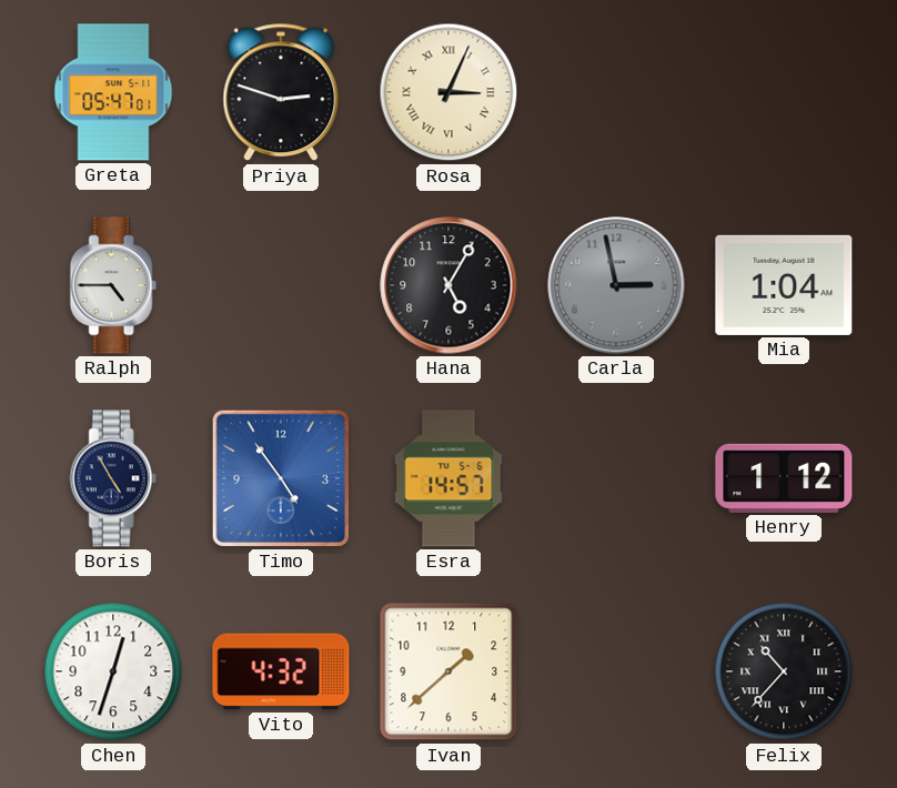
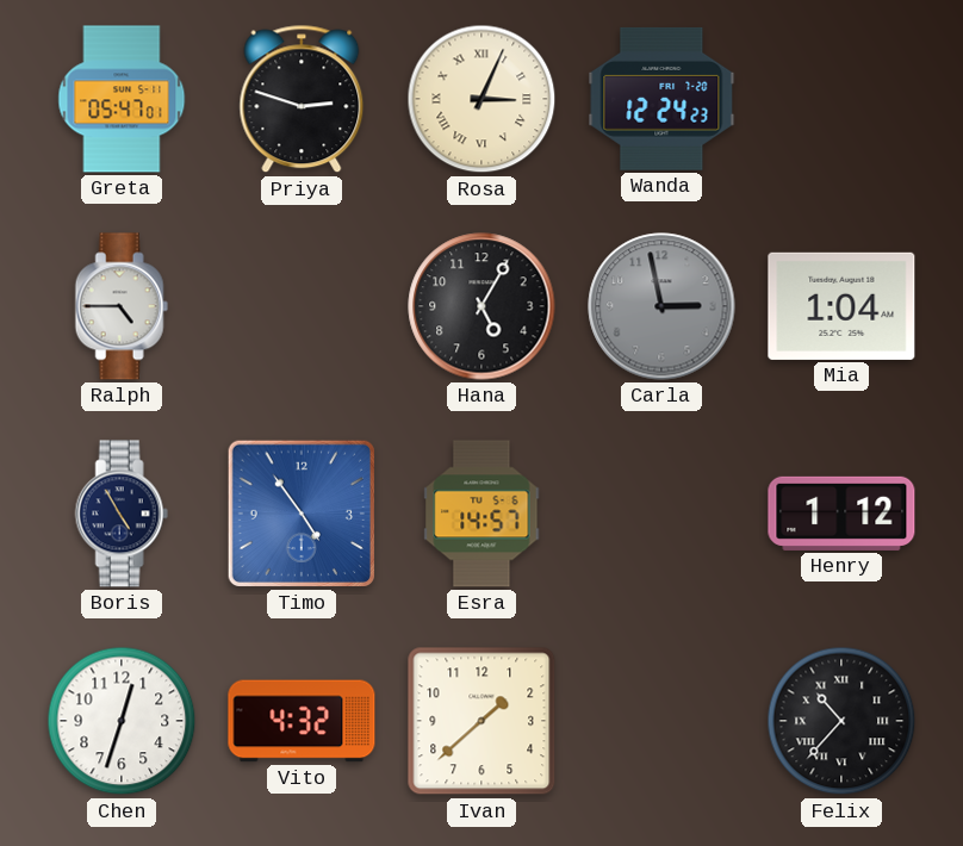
Wanda: none -> 12:24 (661, 99)
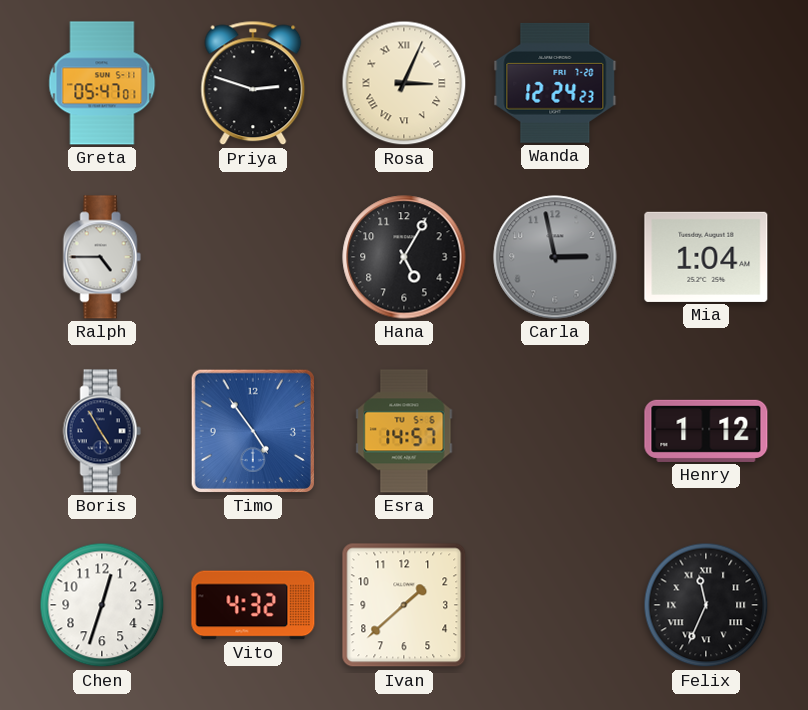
Felix: 10:37 -> 11:34 (706, 605)
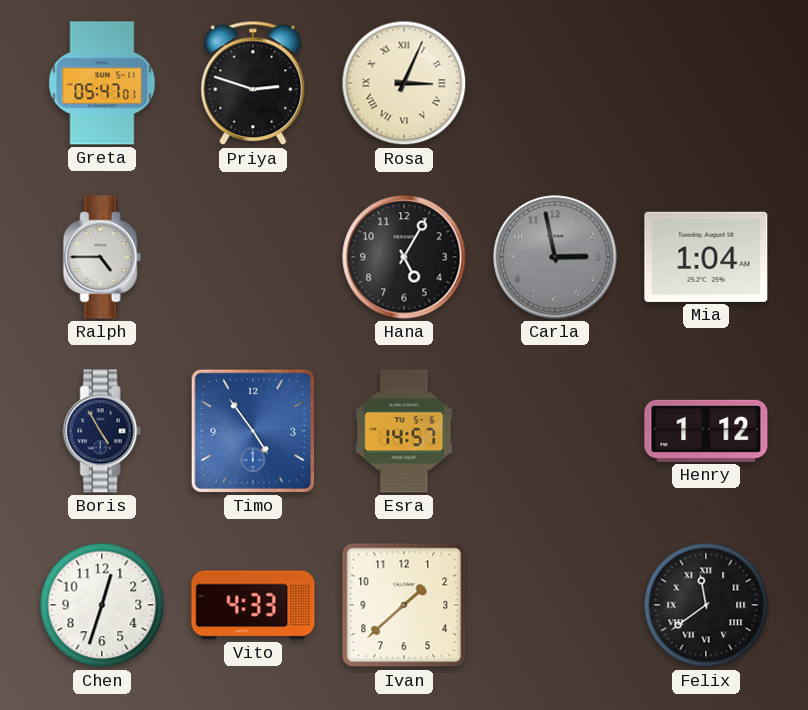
Wanda: 12:24 -> none (555, 83)
Vito: 4:32 -> 4:33 (253, 605)
Felix: 11:34 -> 11:39 (706, 605)
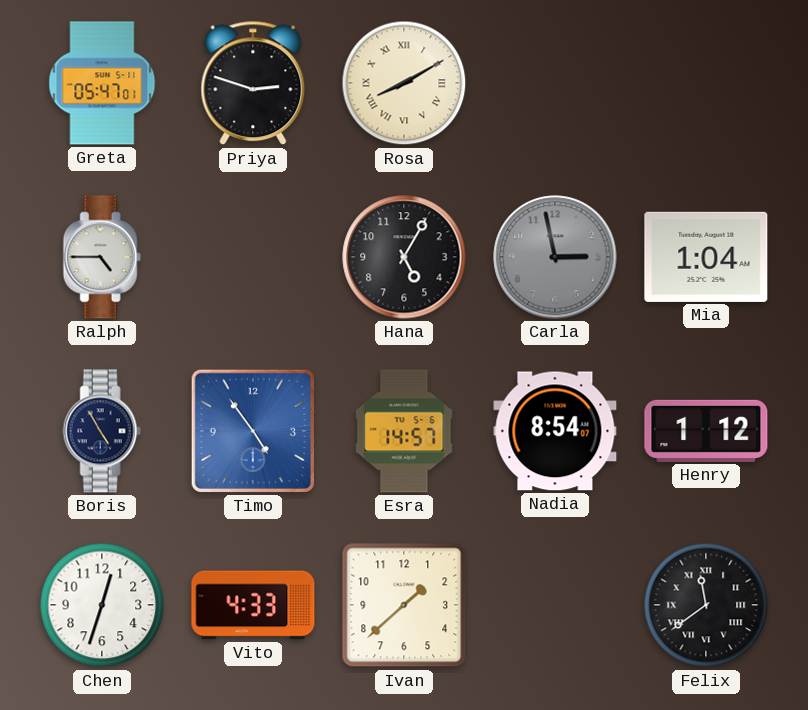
Rosa: 3:04 -> 8:10 (404, 83)
Nadia: none -> 8:54 (555, 431)
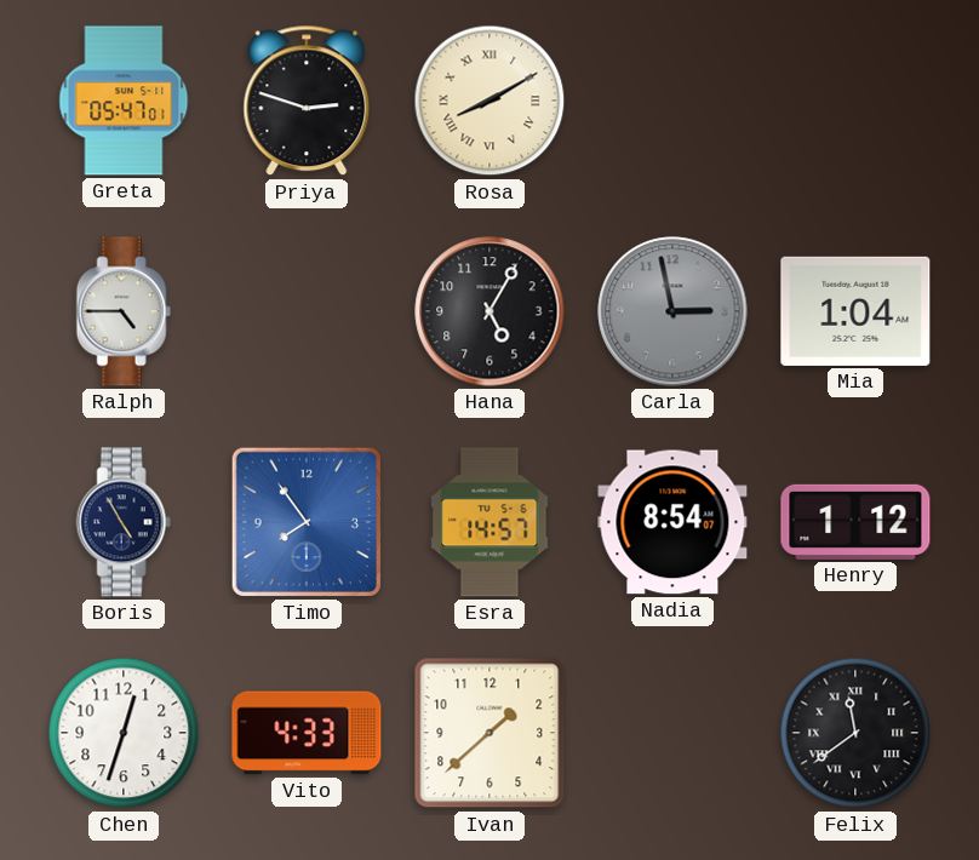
Timo: 4:54 -> 7:54 (307, 522)
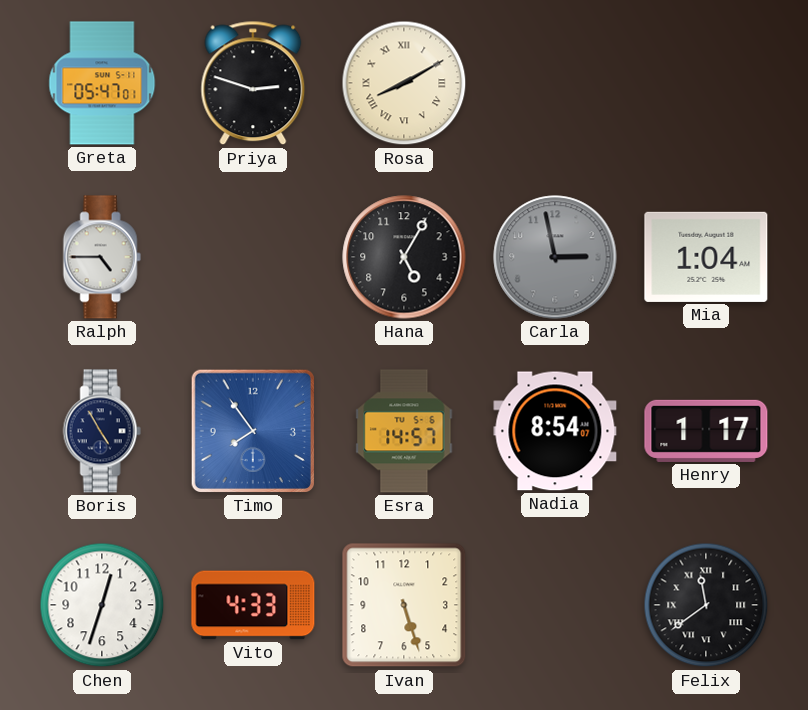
Henry: 1:12 -> 1:17 (706, 431)
Ivan: 1:38 -> 5:27 (404, 605)
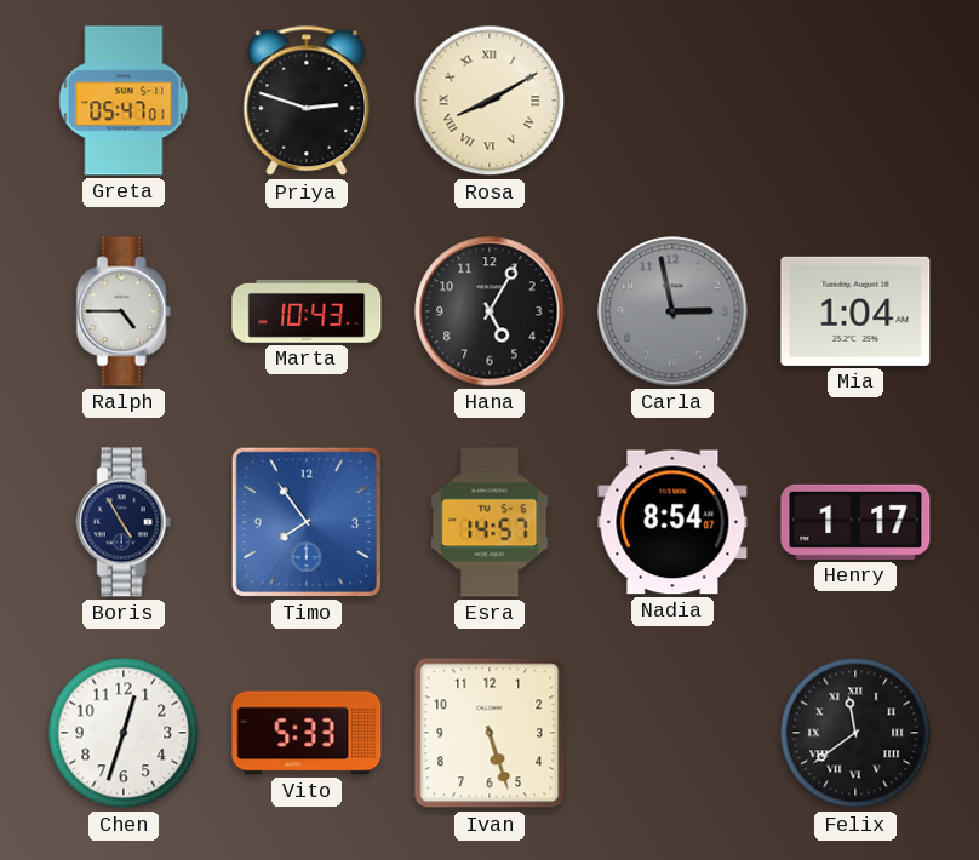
Marta: none -> 10:43 (307, 313)
Vito: 4:33 -> 5:33 (307, 733)
